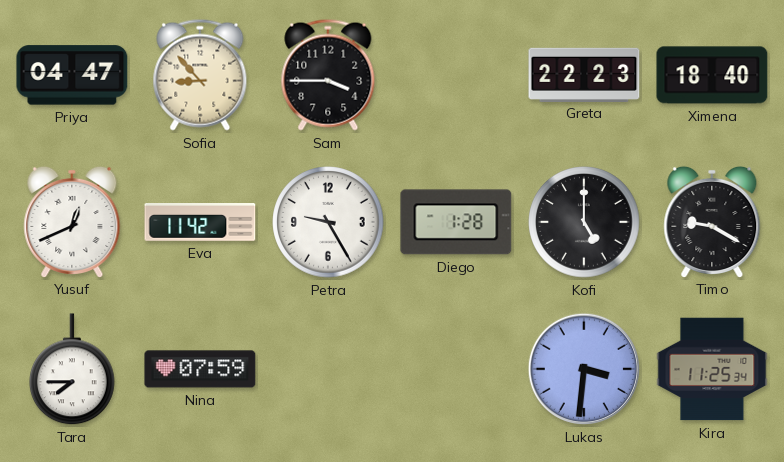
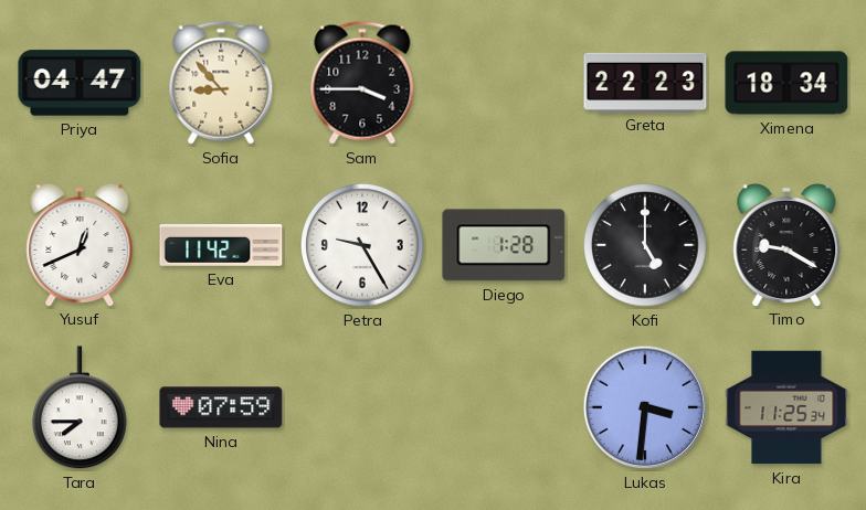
Ximena: 18:40 -> 18:34 (786, 83)
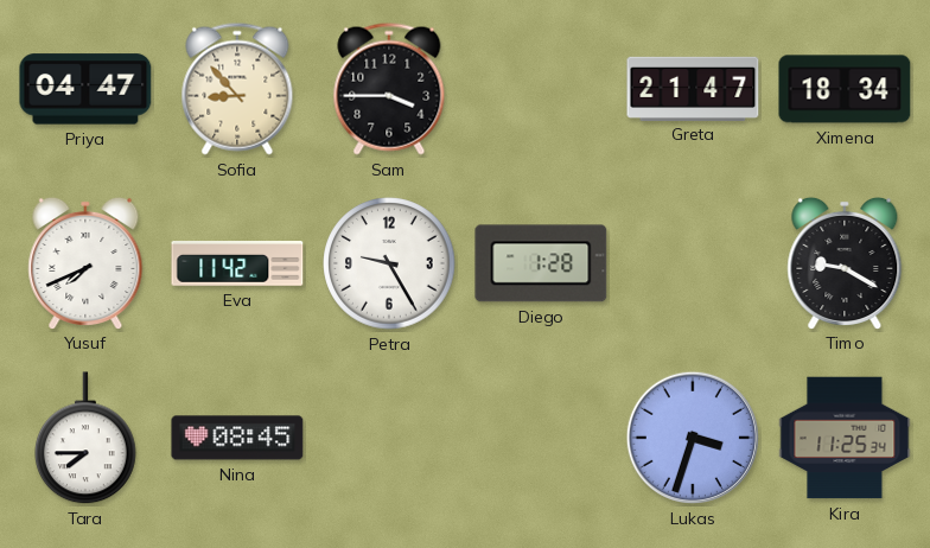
Greta: 22:23 -> 21:47 (693, 88)
Yusuf: 12:41 -> 7:41 (85, 262)
Kofi: 5:00 -> none (645, 245)
Nina: 07:59 -> 08:45 (237, 438)
Lukas: 3:31 -> 3:33 (693, 438)
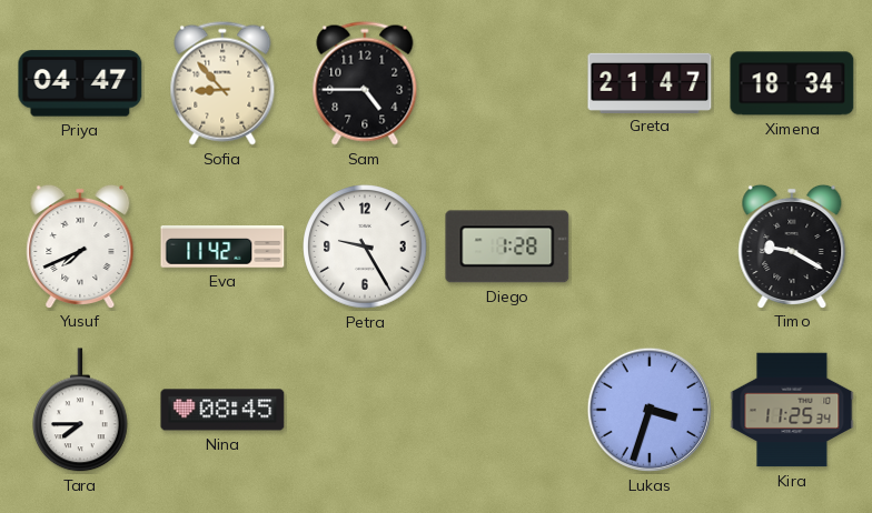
Sam: 3:45 -> 4:45 (365, 83)
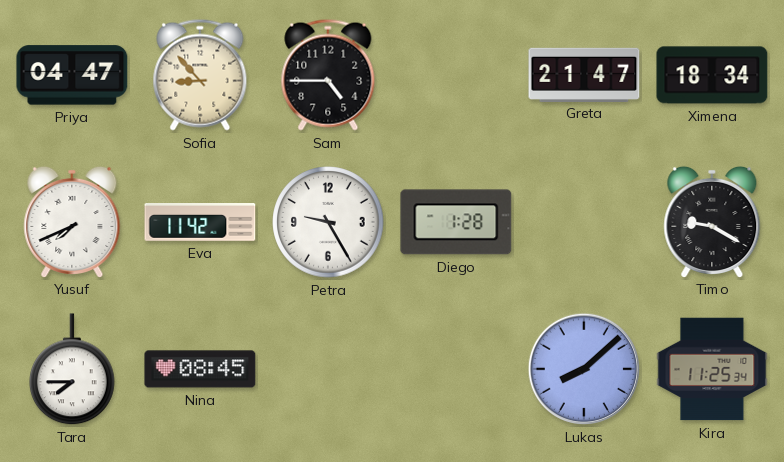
Lukas: 3:33 -> 8:08 (584, 369)
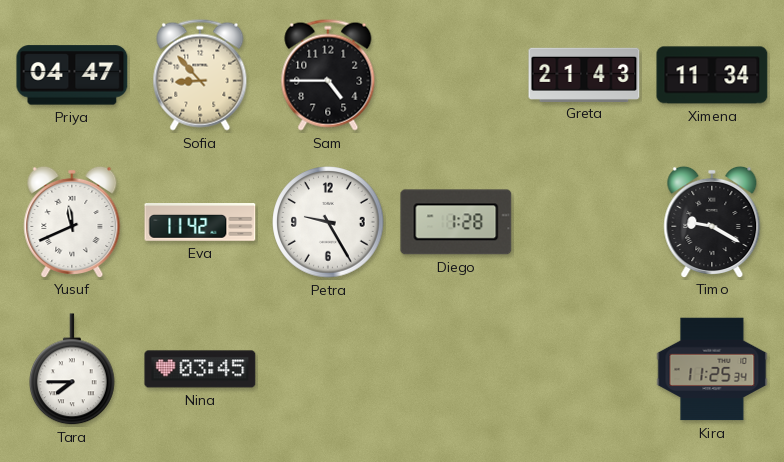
Greta: 21:47 -> 21:43 (584, 74)
Ximena: 18:34 -> 11:34 (712, 75)
Yusuf: 7:41 -> 11:41 (72, 221)
Nina: 08:45 -> 03:45 (200, 369)
Lukas: 8:08 -> none (584, 369)
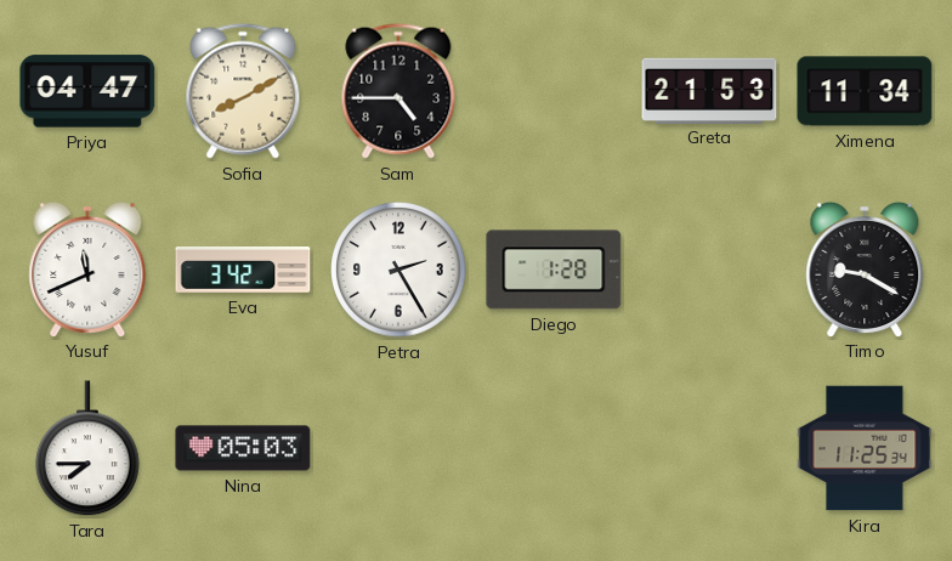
Sofia: 8:53 -> 8:10 (243, 91)
Greta: 21:43 -> 21:53 (709, 90)
Eva: 11:42 -> 3:42 (243, 271)
Petra: 9:25 -> 2:25 (398, 270)
Nina: 03:45 -> 05:03 (243, 448)
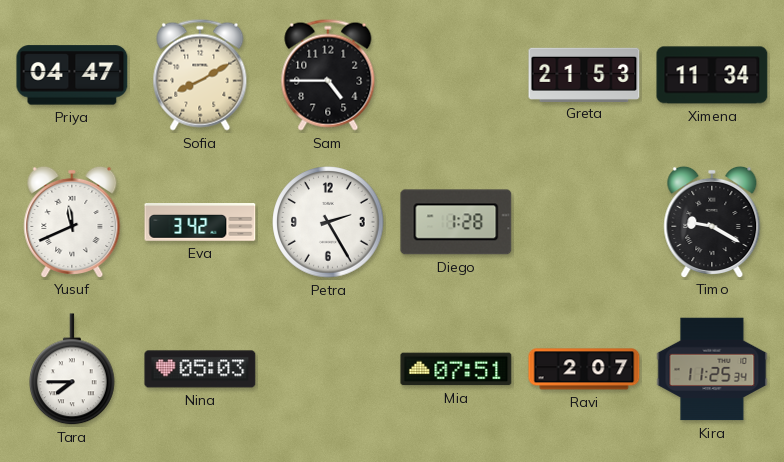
Mia: none -> 07:51 (456, 369)
Ravi: none -> 2:07 (584, 369)
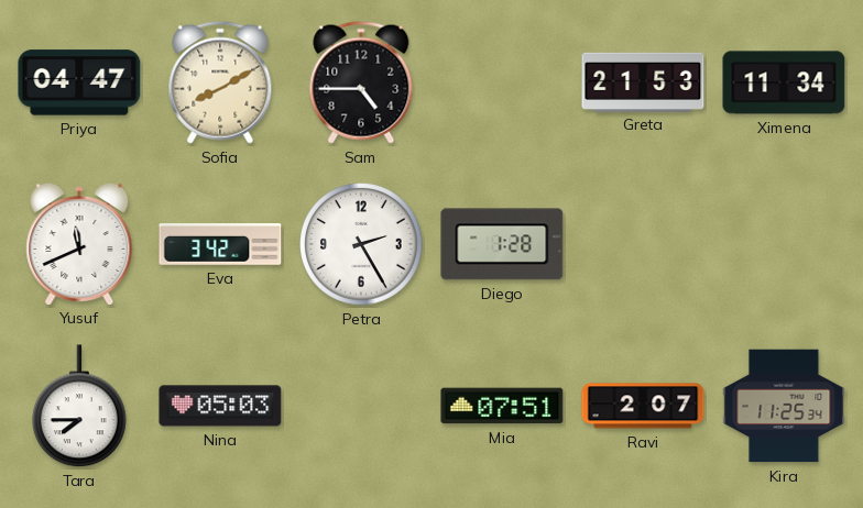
Timo: 9:20 -> none (712, 221)
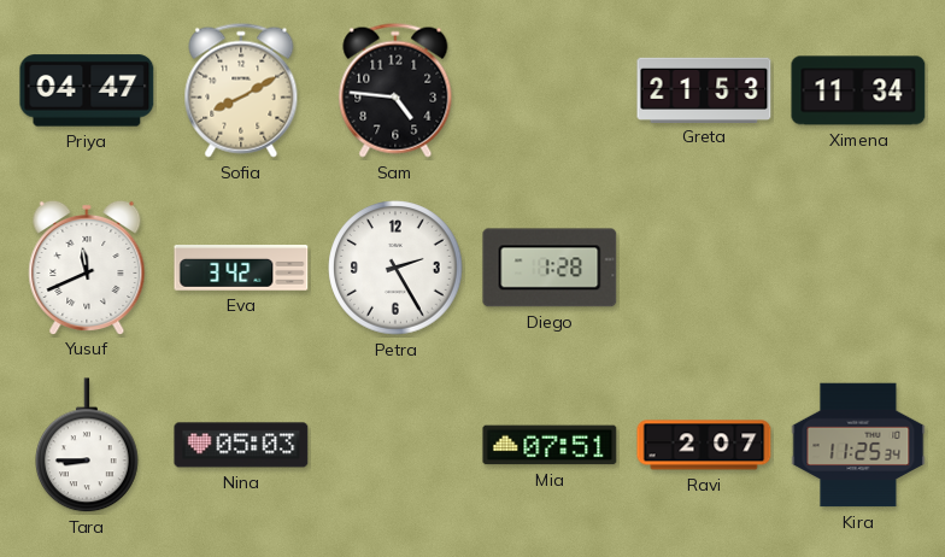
Sam: 4:45 -> 4:46 (395, 90)
Tara: 7:45 -> 8:45 (88, 446)
